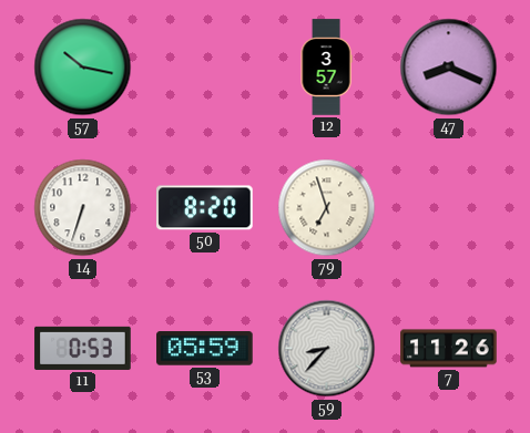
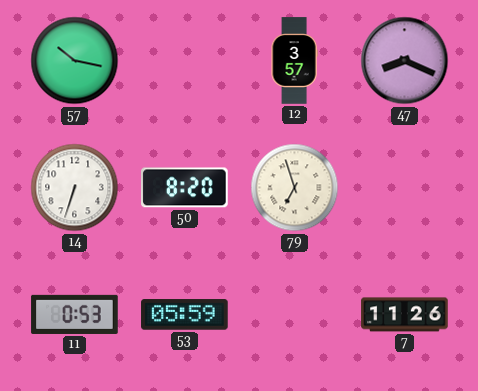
59: 8:37 -> none (327, 349)
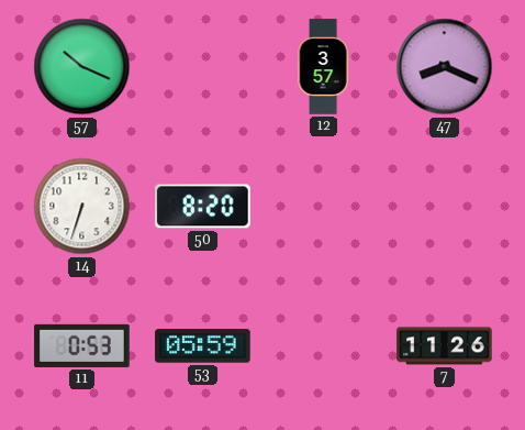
57: 10:17 -> 10:19 (82, 67)
79: 6:57 -> none (295, 188)
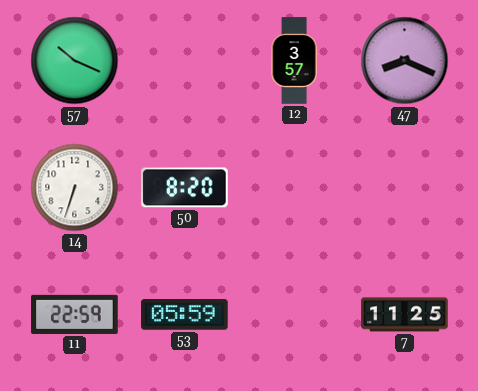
11: 0:53 -> 22:59 (75, 314)
7: 11:26 -> 11:25 (405, 315)
